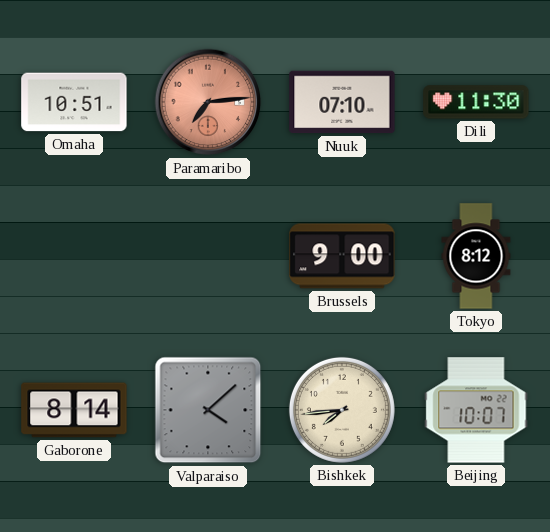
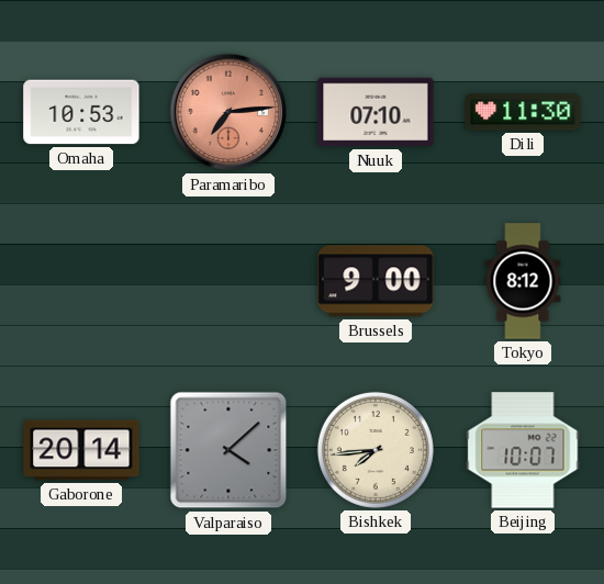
Omaha: 10:51 -> 10:53 (81, 112)
Gaborone: 8:14 -> 20:14 (81, 450)
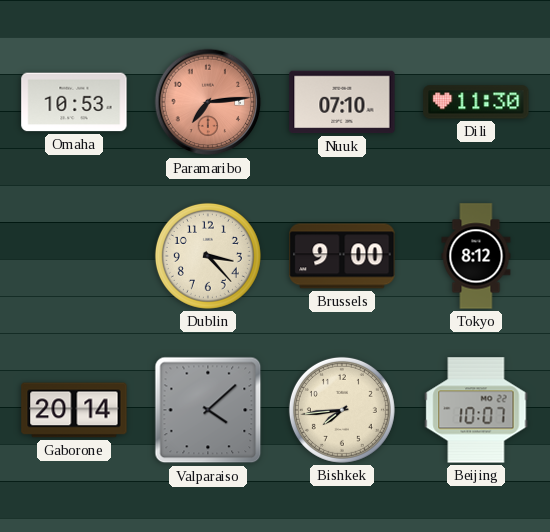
Dublin: none -> 3:23 (208, 256)
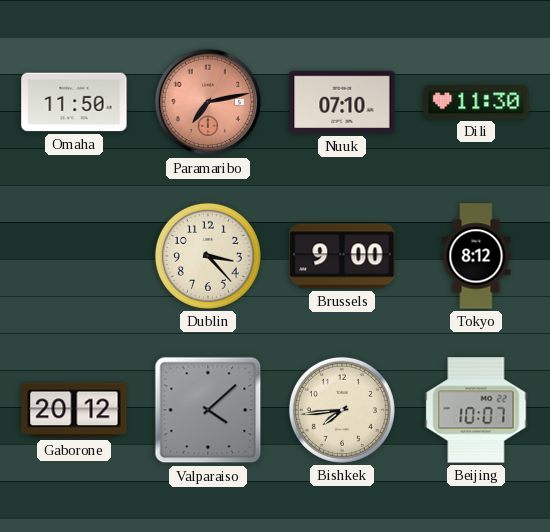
Omaha: 10:53 -> 11:50 (74, 102)
Paramaribo: 7:14 -> 7:13 (208, 102)
Gaborone: 20:14 -> 20:12 (74, 410)
